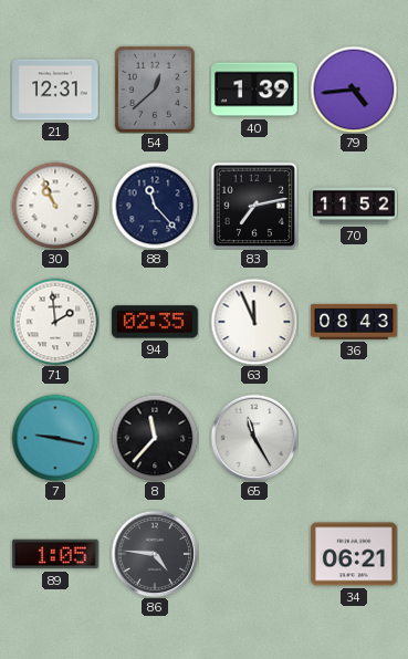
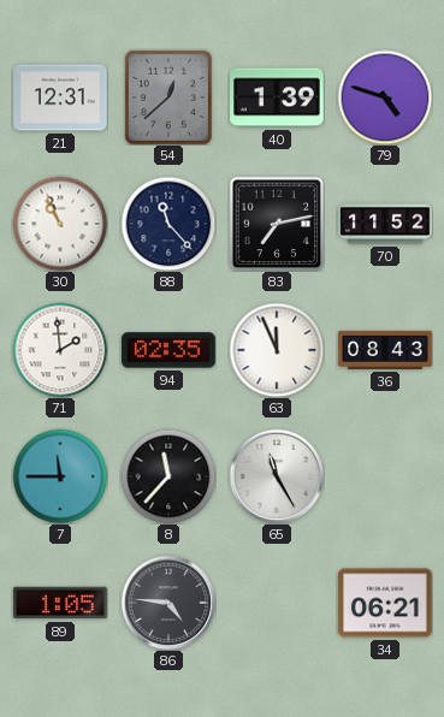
79: 4:44 -> 4:48 (385, 97)
7: 9:17 -> 11:45 (60, 476)
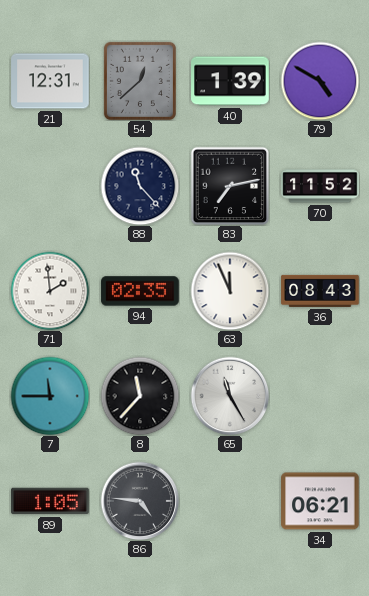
79: 4:48 -> 4:50 (320, 81)
30: 10:56 -> none (60, 224)
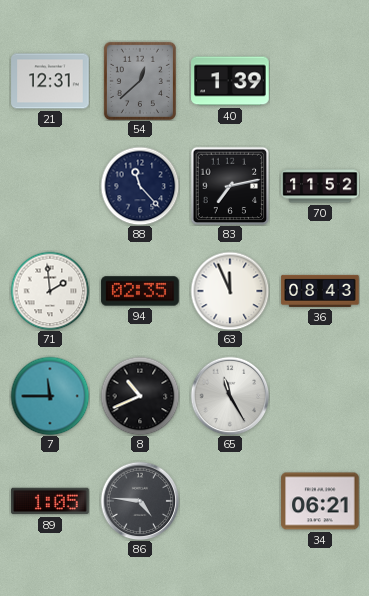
79: 4:50 -> none (320, 81)
8: 11:37 -> 10:41 (140, 396)
